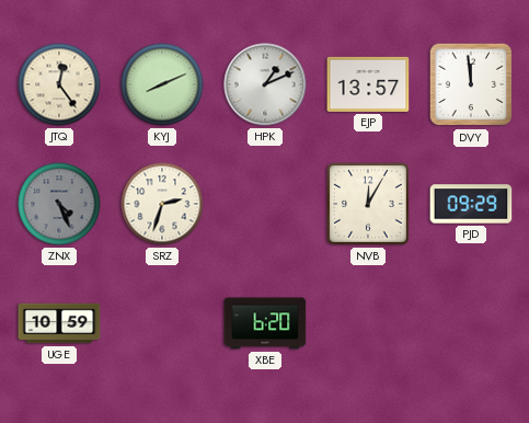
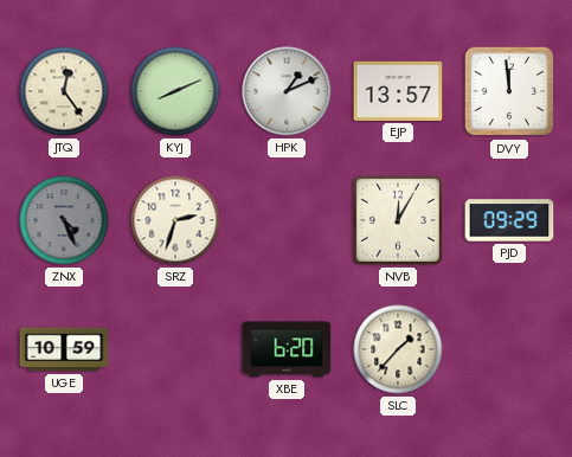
SLC: none -> 1:37 (398, 349)
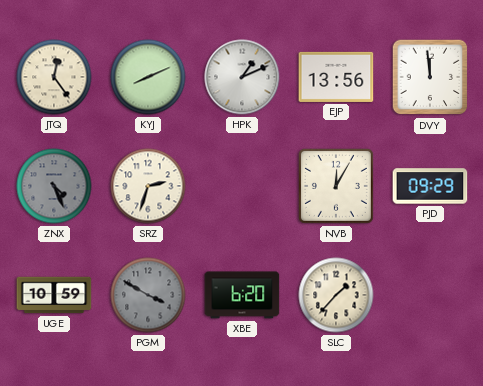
EJP: 13:57 -> 13:56 (336, 77)
PGM: none -> 3:50 (148, 295)
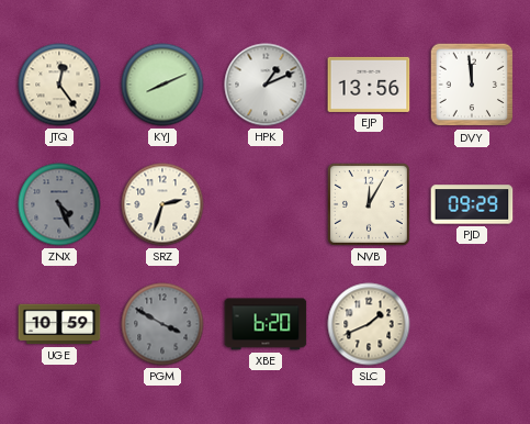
SLC: 1:37 -> 1:41 (369, 324)
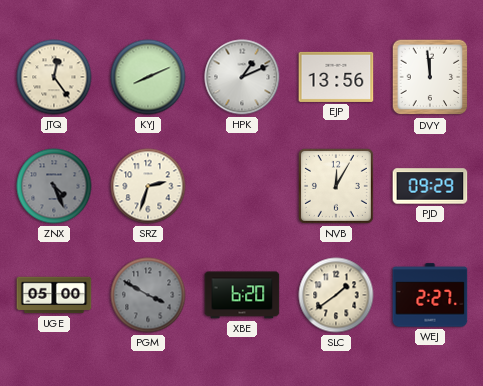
UGE: 10:59 -> 05:00 (54, 295)
SLC: 1:41 -> 1:39 (336, 295)
WEJ: none -> 2:27 (430, 295)
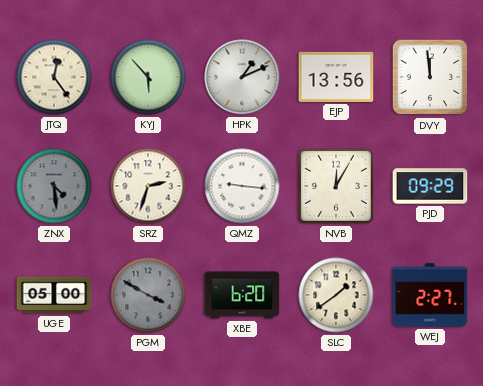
KYJ: 8:11 -> 5:53 (148, 77)
ZNX: 4:26 -> 4:29 (54, 186)
QMZ: none -> 9:16 (242, 186)
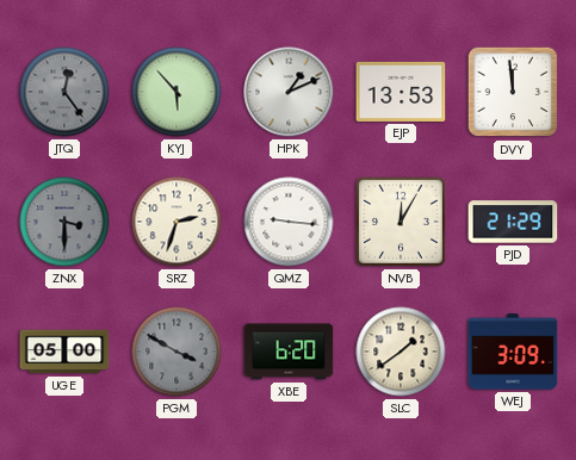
JTQ dial: cream -> grey (64, 92)
EJP: 13:56 -> 13:53 (401, 92)
ZNX: 4:29 -> 3:30 (64, 222)
PJD: 09:29 -> 21:29 (513, 222)
WEJ: 2:27 -> 3:09 (513, 352)
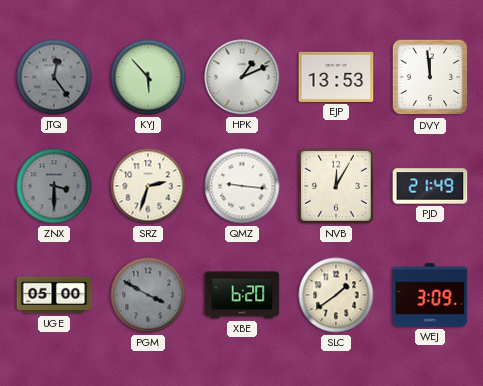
PJD: 21:29 -> 21:49 (430, 186)
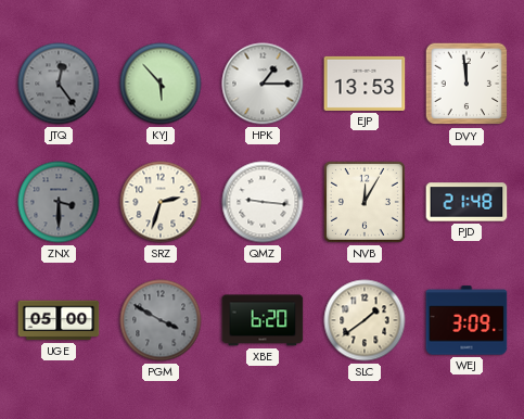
HPK: 1:11 -> 1:15 (263, 84)
PJD: 21:49 -> 21:48 (467, 202)
